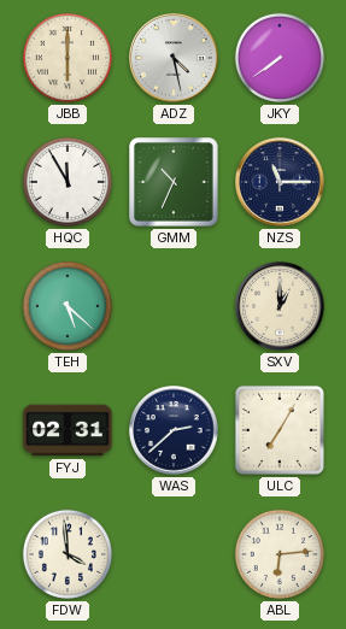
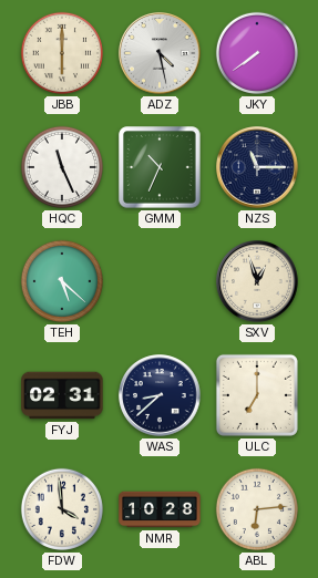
HQC: 11:55 -> 11:26 (62, 167)
SXV: 1:00 -> 12:57 (257, 281)
WAS: 2:38 -> 8:38 (160, 395)
ULC: 7:05 -> 7:00 (257, 395)
NMR: none -> 10:28 (160, 509)
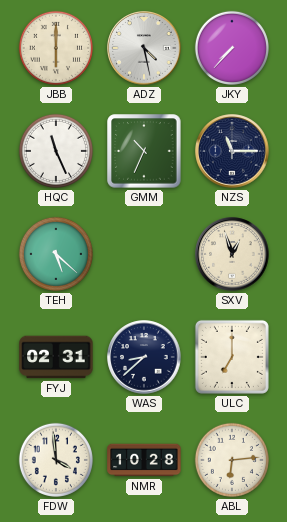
JKY: 7:39 -> 7:37 (232, 48)
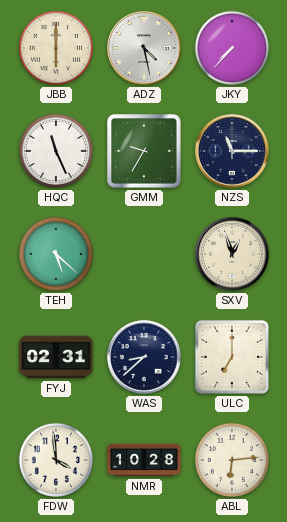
GMM: 10:34 -> 9:35 (144, 151)
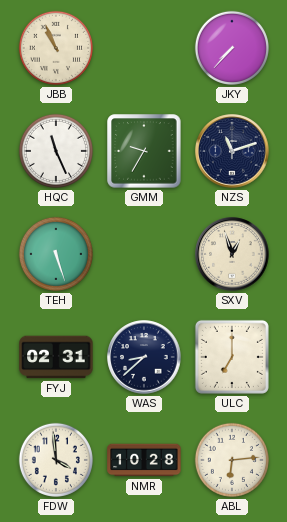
JBB: 6:00 -> 10:56 (56, 48)
ADZ: 4:28 -> none (144, 48)
NZS: 11:15 -> 11:12 (232, 151)
TEH: 5:22 -> 5:27 (56, 254)
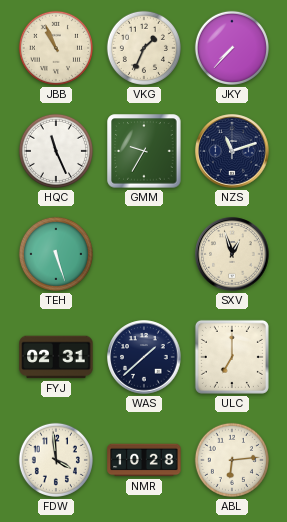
VKG: none -> 1:34 (144, 48)
WAS: 8:38 -> 1:38 (144, 357)
